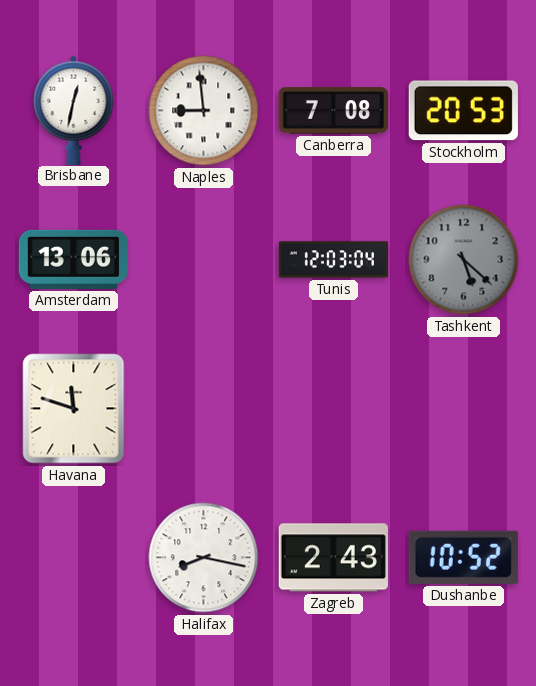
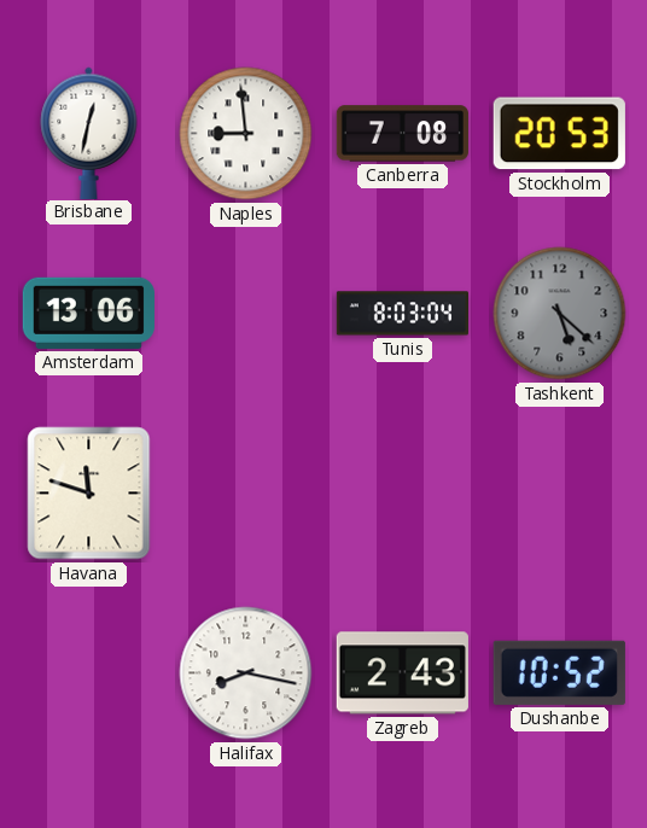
Tunis: 12:03 -> 8:03 (402, 314)
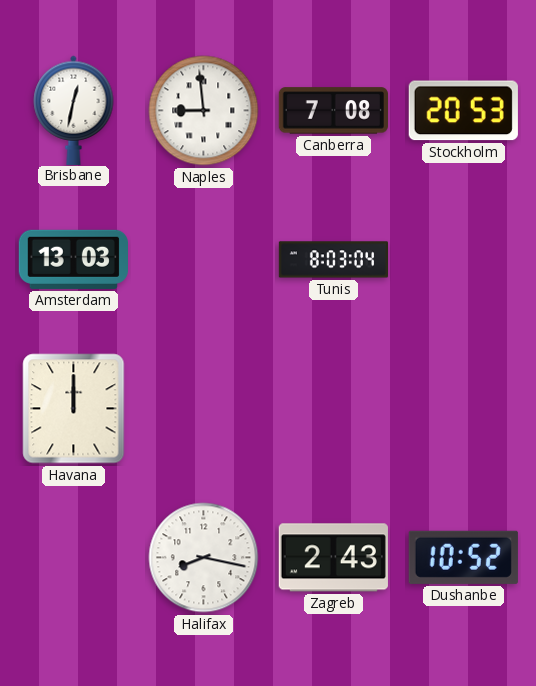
Amsterdam: 13:06 -> 13:03 (73, 259)
Tashkent: 5:22 -> none (560, 314)
Havana: 11:48 -> 12:00 (74, 409)
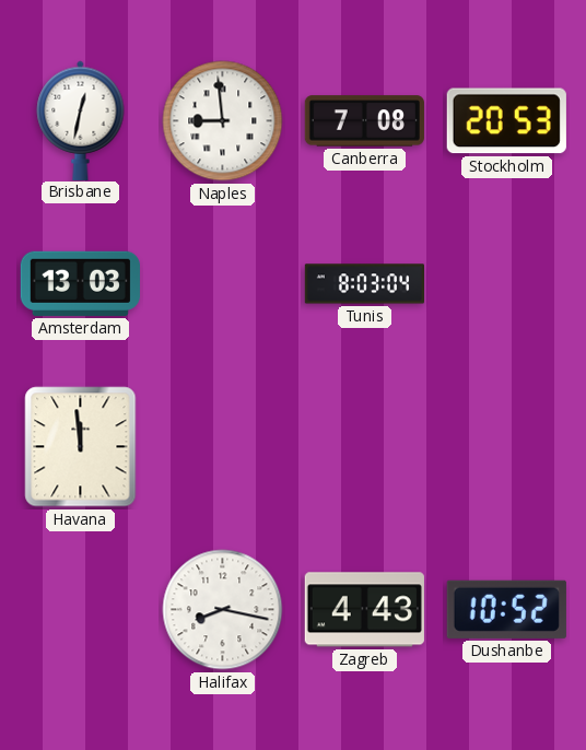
Havana: 12:00 -> 11:59 (81, 447)
Zagreb: 2:43 -> 4:43 (364, 610)
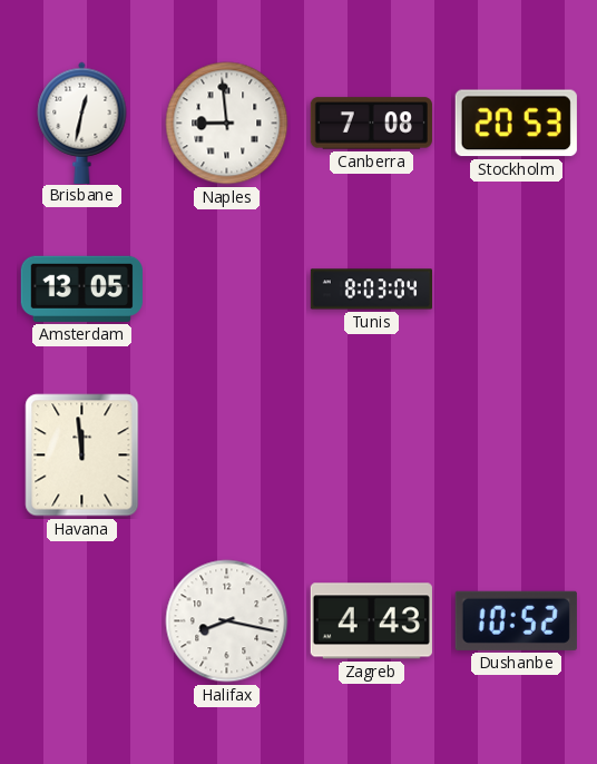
Amsterdam: 13:03 -> 13:05 (81, 288)
